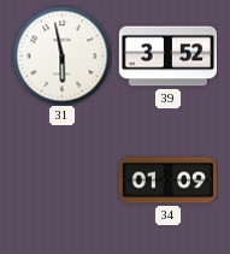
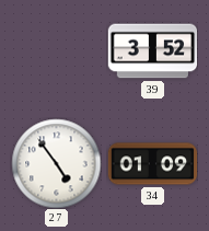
31: 5:58 -> none (61, 55)
27: none -> 4:54 (56, 163)
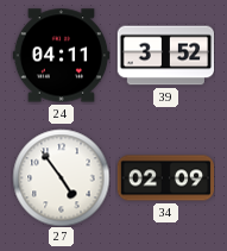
24: none -> 04:11 (61, 56)
34: 01:09 -> 02:09 (165, 178)
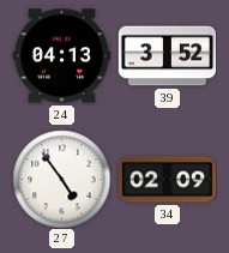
24: 04:11 -> 04:13 (61, 56)
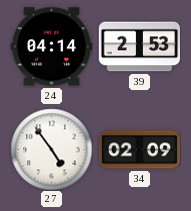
24: 04:13 -> 04:14 (51, 47)
39: 3:52 -> 2:53 (139, 47)
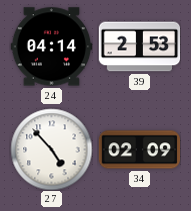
27: 4:54 -> 4:53 (51, 149)
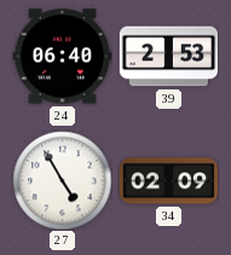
24: 04:14 -> 06:40 (62, 57)
27: 4:53 -> 4:55 (62, 180)
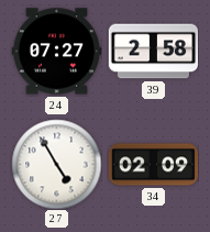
24: 06:40 -> 07:27 (56, 52)
39: 2:53 -> 2:58 (153, 52)
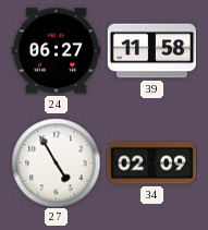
24: 07:27 -> 06:27 (56, 51)
39: 2:58 -> 11:58 (151, 51)
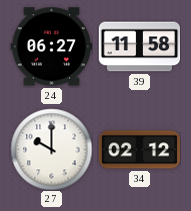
27: 4:55 -> 10:00 (51, 149)
34: 02:09 -> 02:12 (139, 150)
